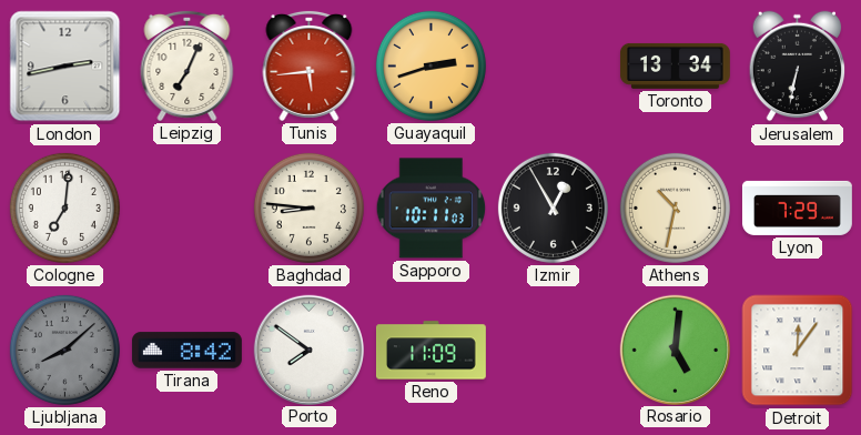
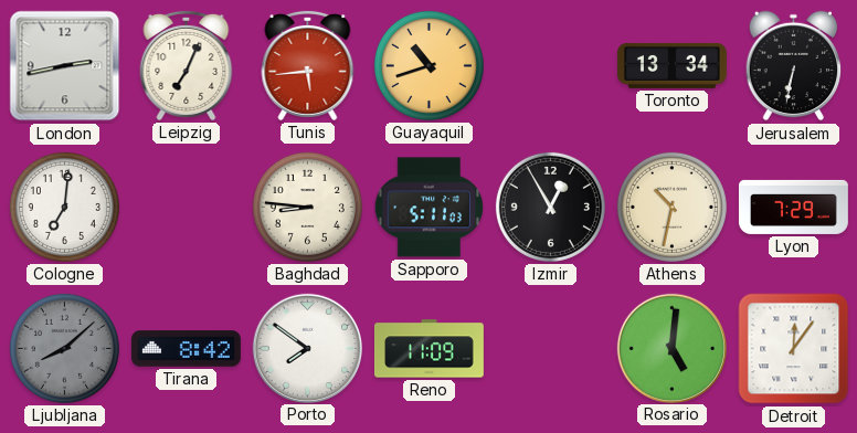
Guayaquil: 2:42 -> 10:42 (428, 65)
Sapporo: 10:11 -> 5:11 (430, 208)
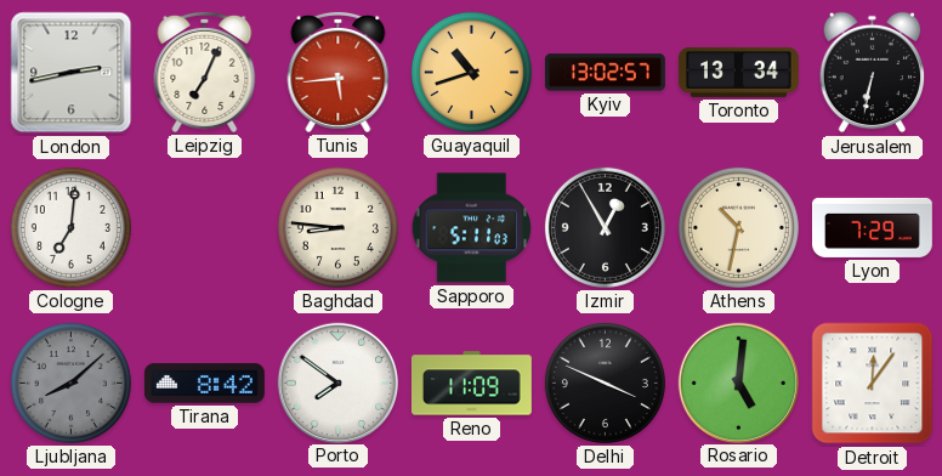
Kyiv: none -> 13:02 (605, 73)
Delhi: none -> 3:49 (605, 382)
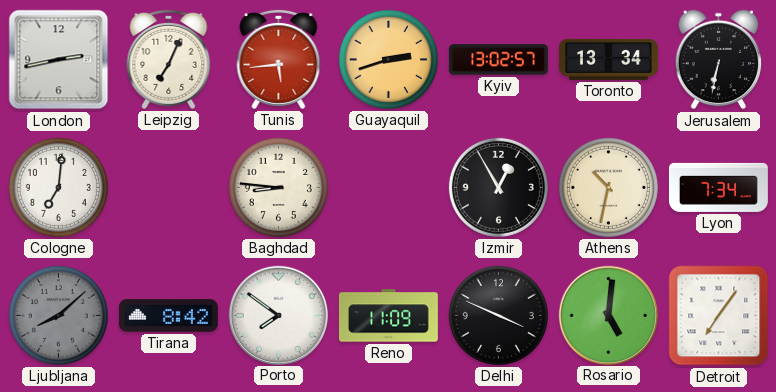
Guayaquil: 10:42 -> 2:42 (388, 59)
Sapporo: 5:11 -> none (472, 228)
Lyon: 7:29 -> 7:34 (718, 187)
Detroit: 12:06 -> 7:06 (719, 316)
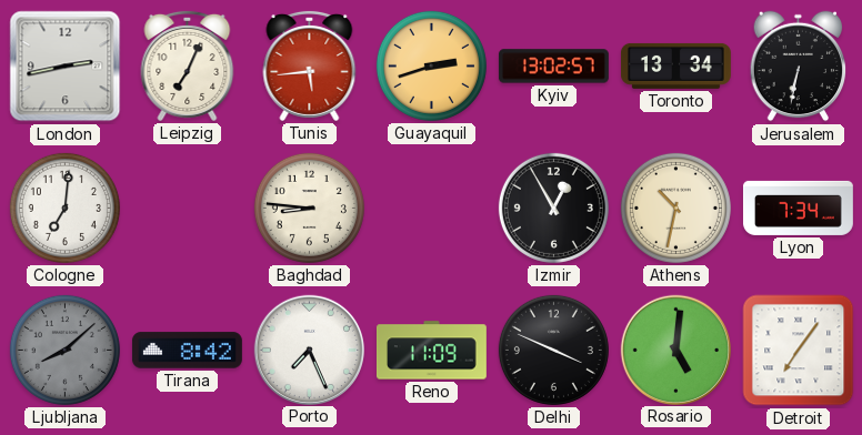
Porto: 7:51 -> 7:26 (309, 350)
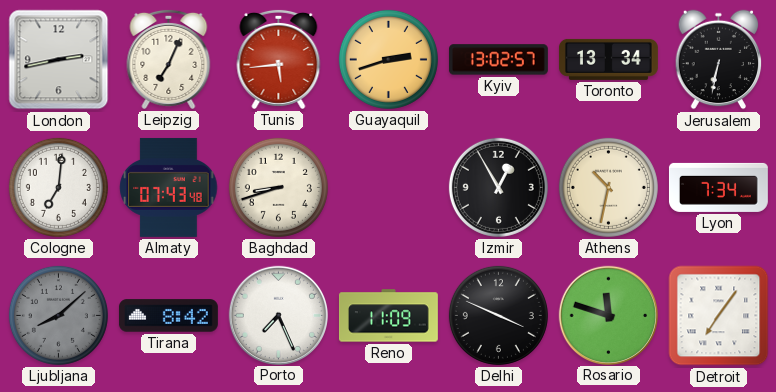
Almaty: none -> 07:43 (169, 187)
Baghdad: 8:46 -> 8:42 (278, 187)
Rosario: 5:01 -> 11:48 (608, 315)
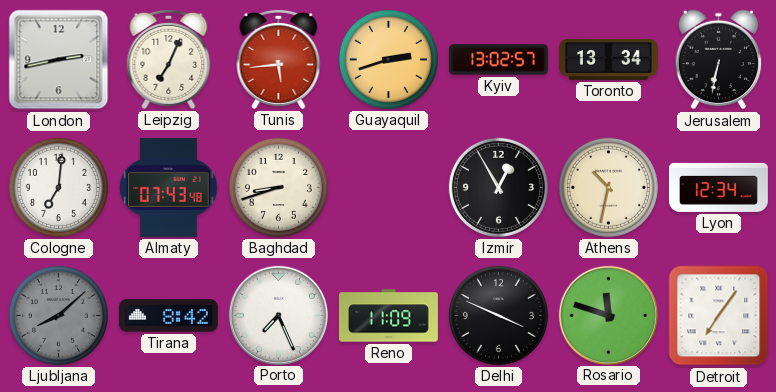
Lyon: 7:34 -> 12:34 (718, 187)
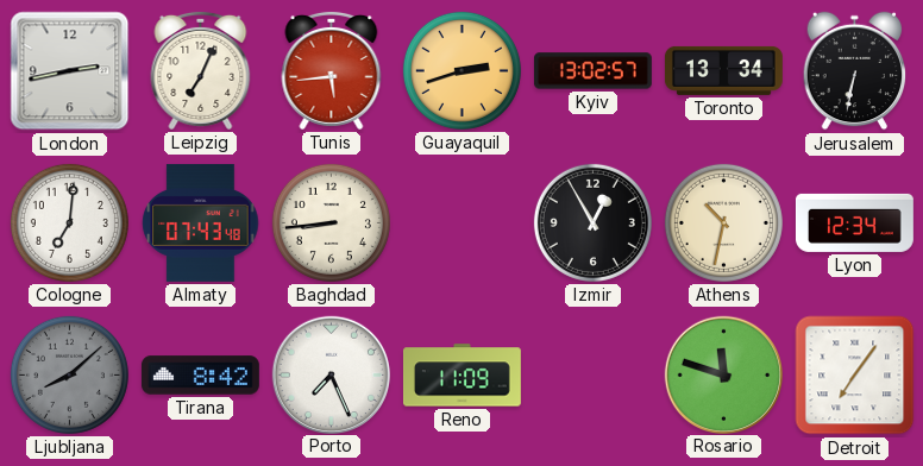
Baghdad: 8:42 -> 8:44 (331, 222)
Delhi: 3:49 -> none (498, 315)
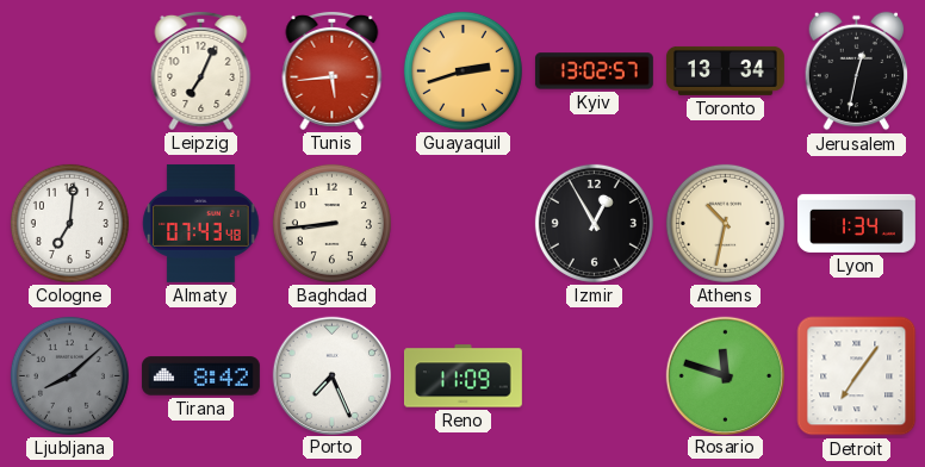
London: 2:43 -> none (70, 71)
Jerusalem: 6:32 -> 12:32 (857, 71)
Lyon: 12:34 -> 1:34 (856, 223)
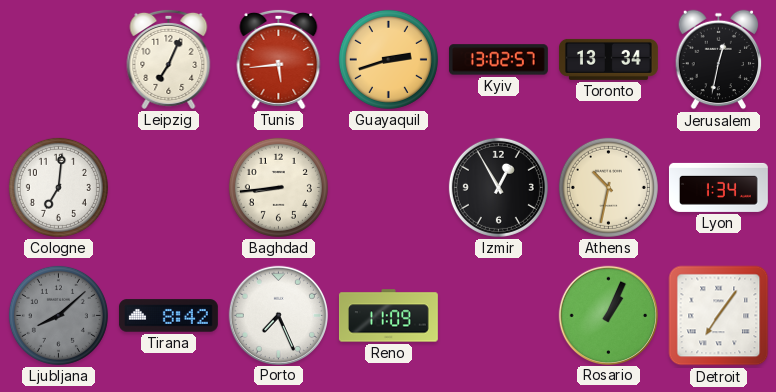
Almaty: 07:43 -> none (201, 223)
Rosario: 11:48 -> 1:04 (608, 315)
